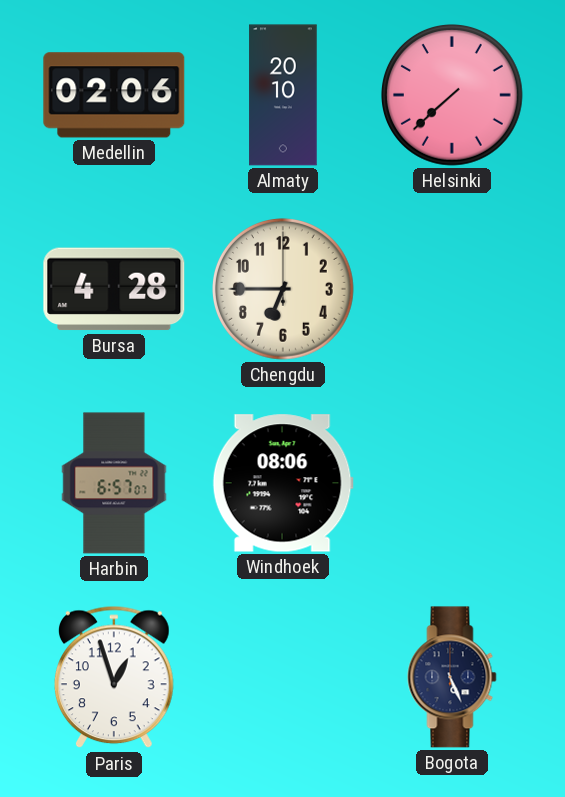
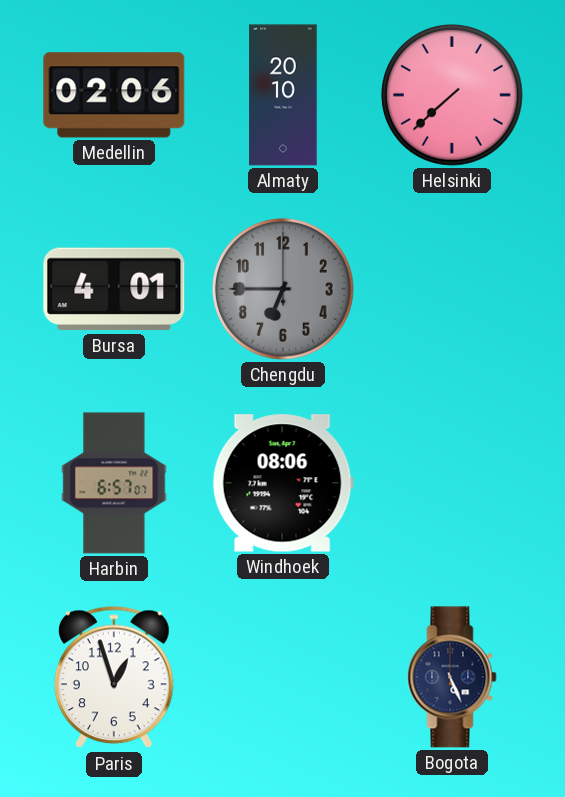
Bursa: 4:28 -> 4:01 (114, 289)
Chengdu dial: cream -> grey (284, 290)
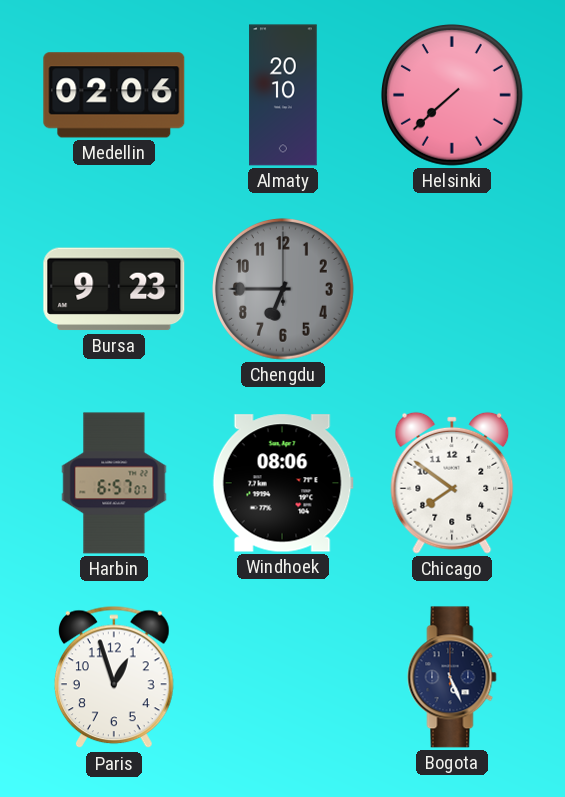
Bursa: 4:01 -> 9:23 (114, 289)
Chicago: none -> 7:51 (452, 483)
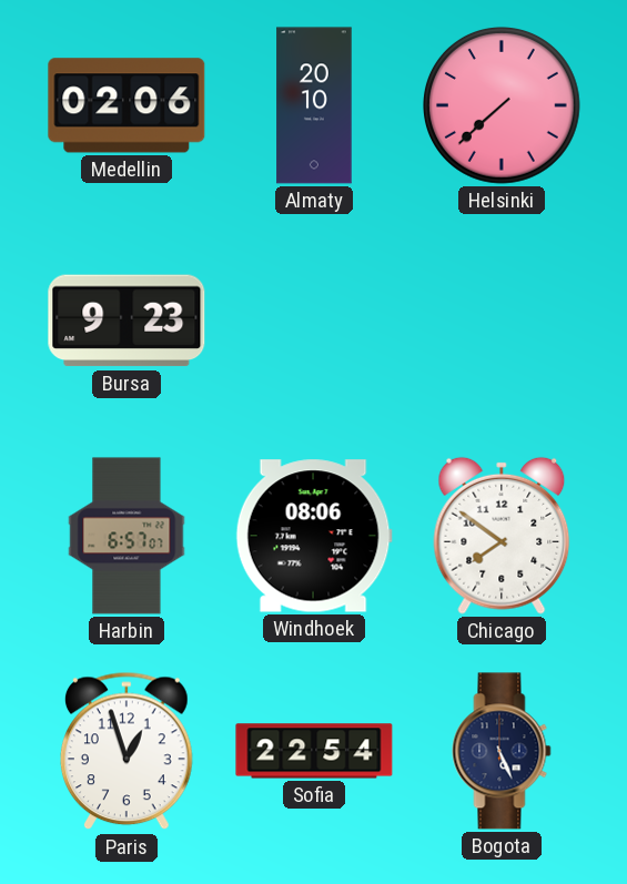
Chengdu: 6:45 -> none (284, 290)
Sofia: none -> 22:54 (314, 751)
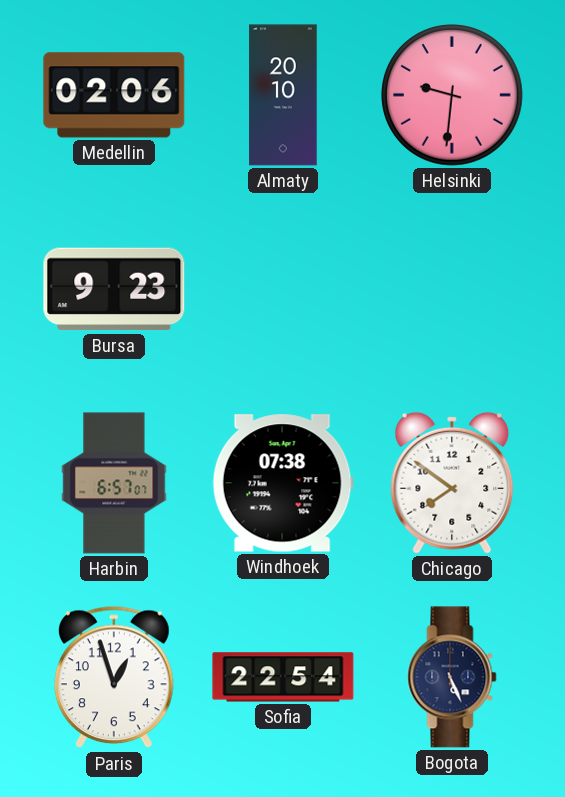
Helsinki: 7:38 -> 9:31 (453, 96)
Windhoek: 08:06 -> 07:38 (283, 483)
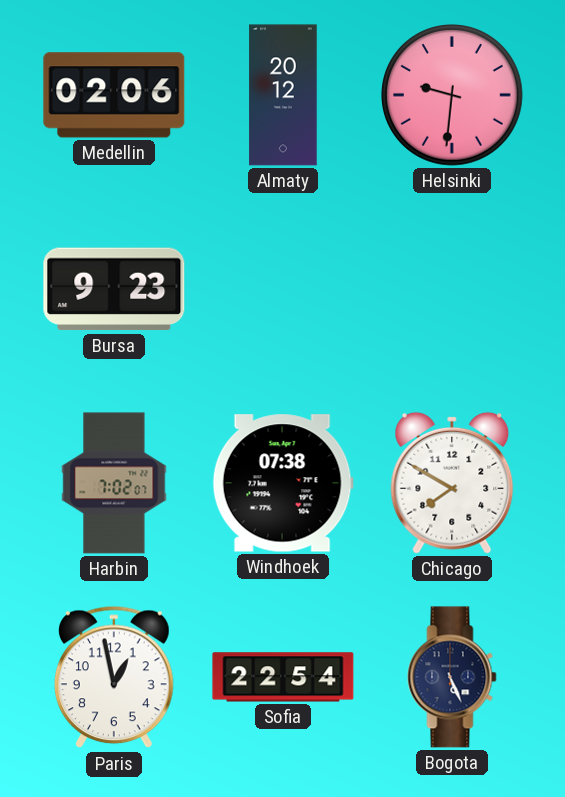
Almaty: 20:10 -> 20:12 (283, 95)
Harbin: 6:57 -> 7:02 (114, 483)
Chicago: 7:51 -> 7:50 (452, 483)
Paris: 12:57 -> 12:58 (115, 677)
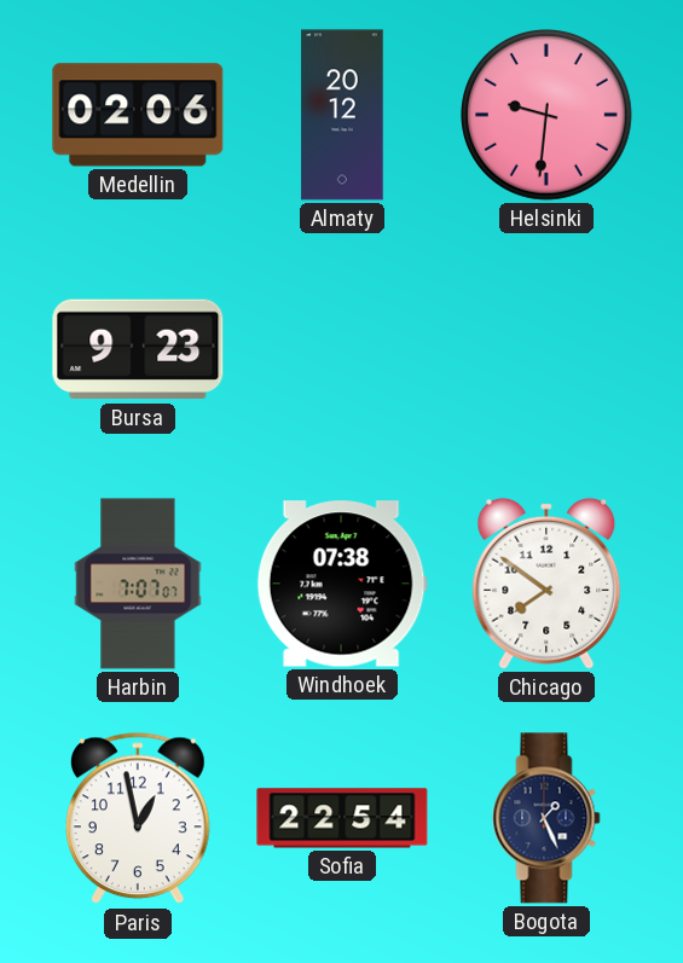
Harbin: 7:02 -> 7:07 (138, 584)
Chicago: 7:50 -> 7:51 (546, 584)
Bogota: 5:26 -> 1:26 (546, 818)
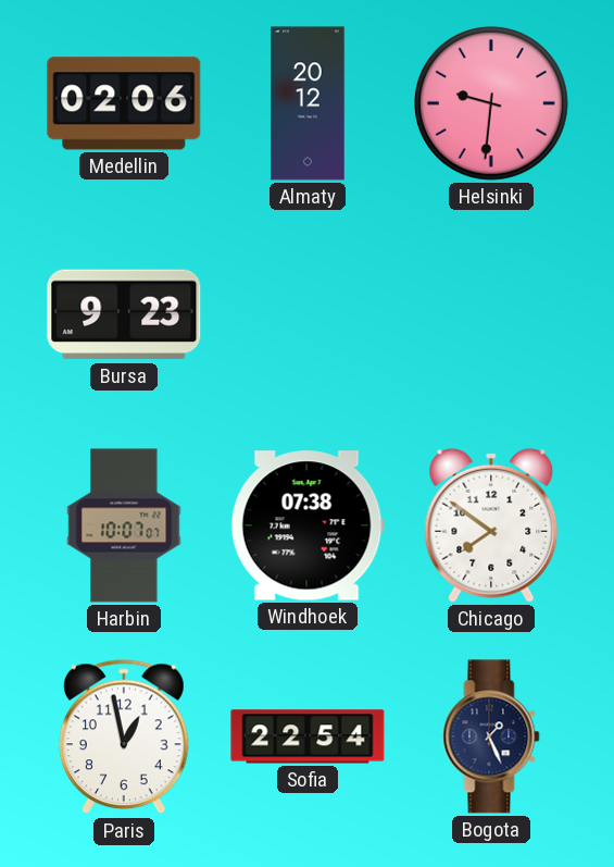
Harbin: 7:07 -> 10:07 (124, 525)
